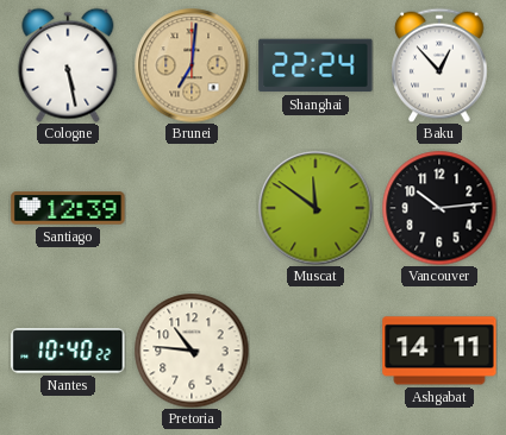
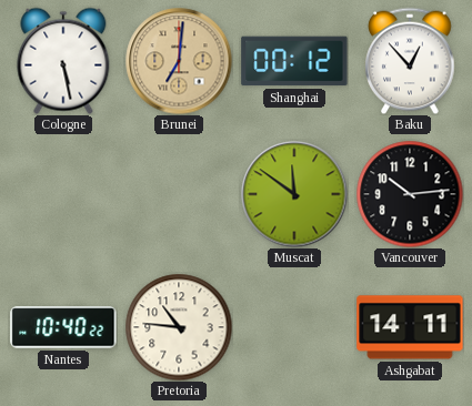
Shanghai: 22:24 -> 00:12 (294, 61)
Santiago: 12:39 -> none (68, 208)
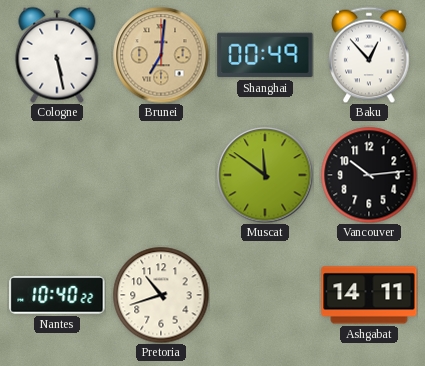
Shanghai: 00:12 -> 00:49 (265, 55)
Pretoria: 10:46 -> 10:42 (161, 295)
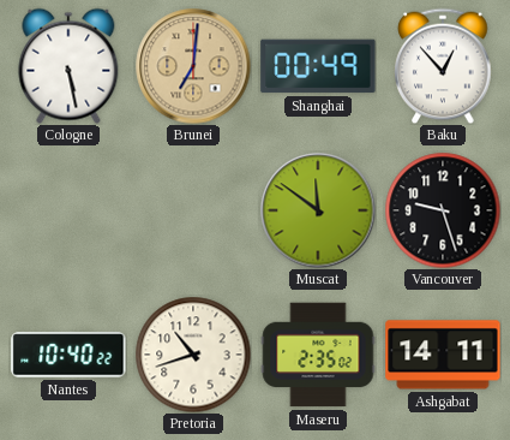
Vancouver: 10:14 -> 9:27 (443, 210)
Maseru: none -> 2:35 (318, 355)
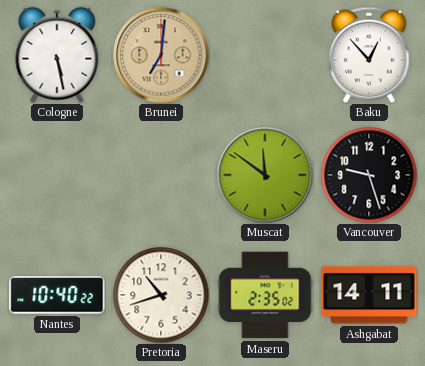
Shanghai: 00:49 -> none (318, 66)
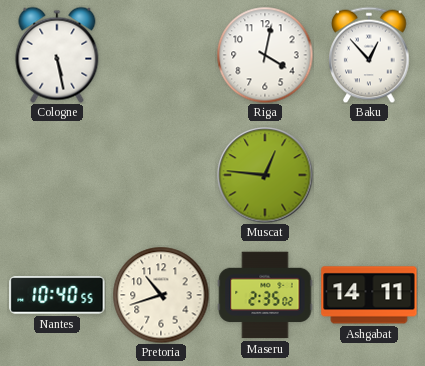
Brunei: 7:01 -> none (161, 55)
Riga: none -> 4:02 (265, 55)
Muscat: 11:51 -> 12:46 (265, 175)
Vancouver: 9:27 -> none (369, 175)
Nantes: 10:40:22 -> 10:40:55 (57, 295)
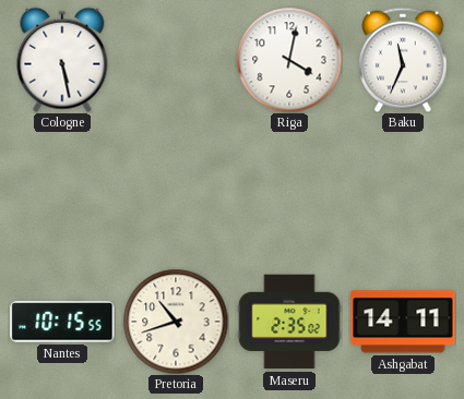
Baku: 12:53 -> 11:34 (403, 60)
Muscat: 12:46 -> none (265, 175)
Nantes: 10:40 -> 10:15 (62, 322)
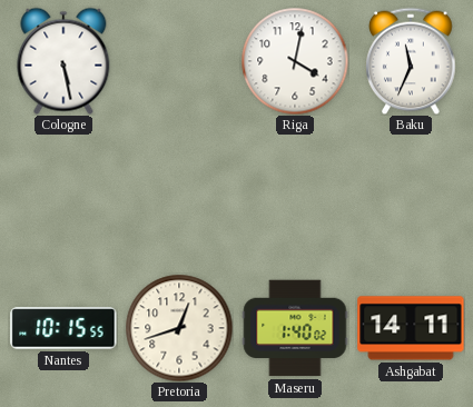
Pretoria: 10:42 -> 12:42 (179, 328)
Maseru: 2:35 -> 1:40 (295, 328)
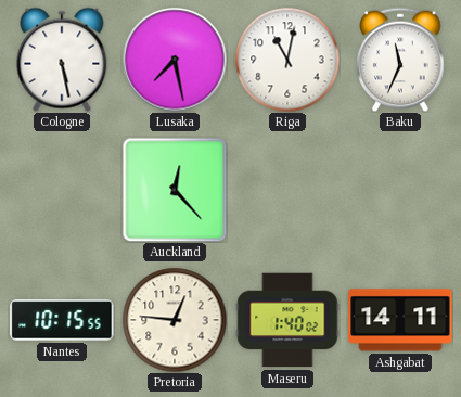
Lusaka: none -> 7:28 (175, 60)
Riga: 4:02 -> 11:02 (287, 60)
Auckland: none -> 12:23 (175, 190)
Pretoria: 12:42 -> 12:46 (175, 320)
